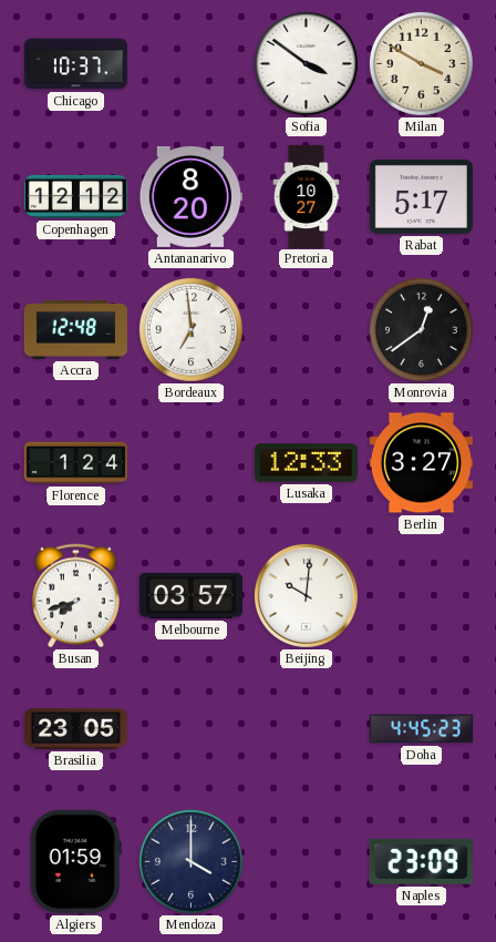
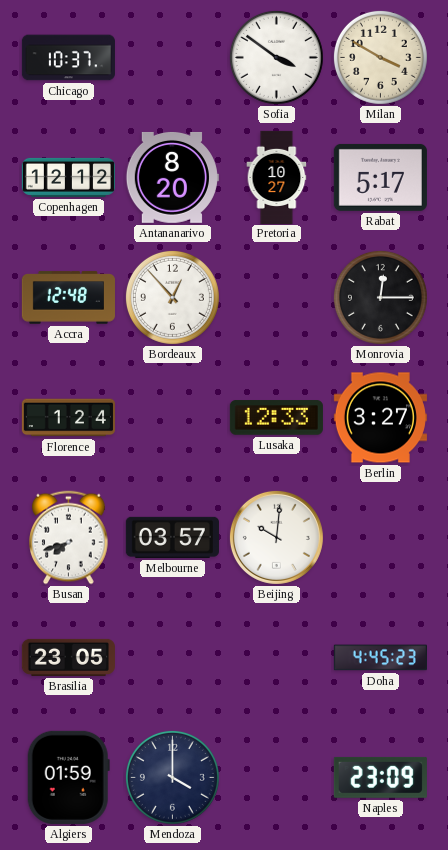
Bordeaux: 6:59 -> 12:53 (172, 297)
Monrovia: 12:39 -> 12:15 (380, 297)
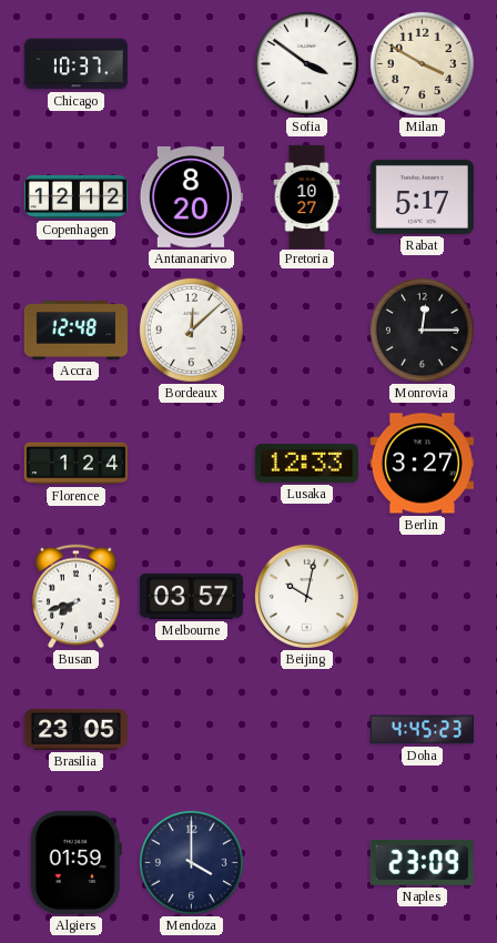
Bordeaux: 12:53 -> 12:08 (191, 329)
Beijing: 10:01 -> 10:02 (306, 596)
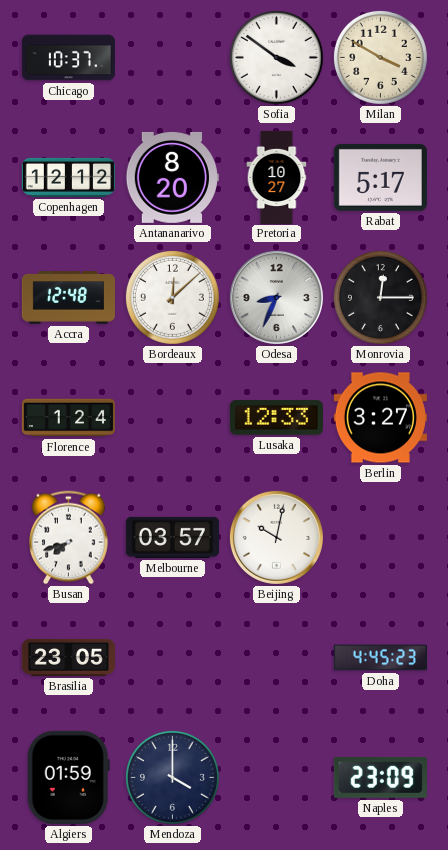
Odesa: none -> 8:34 (276, 297)
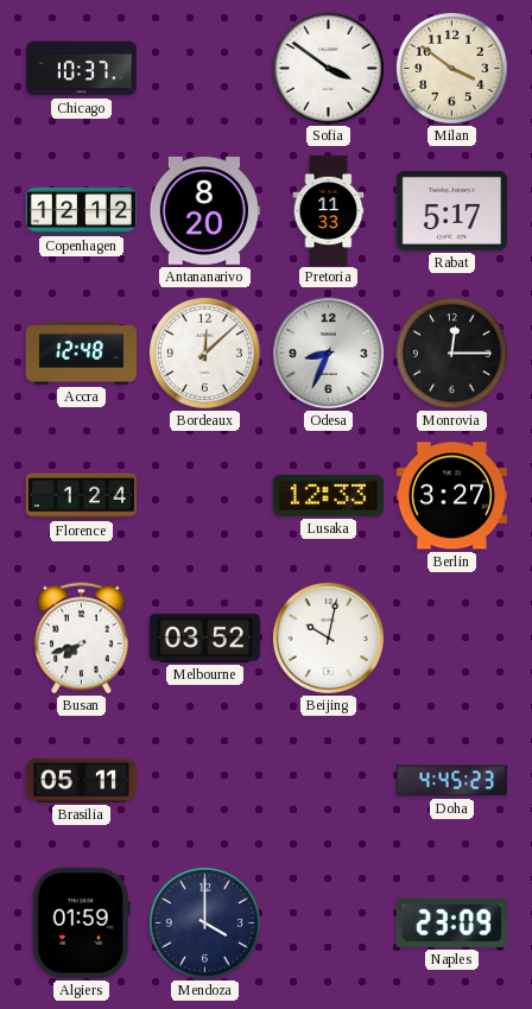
Milan: 3:50 -> 3:51 (451, 68)
Pretoria: 10:27 -> 11:33 (329, 210)
Melbourne: 03:57 -> 03:52 (204, 637)
Brasilia: 23:05 -> 05:11 (81, 780)
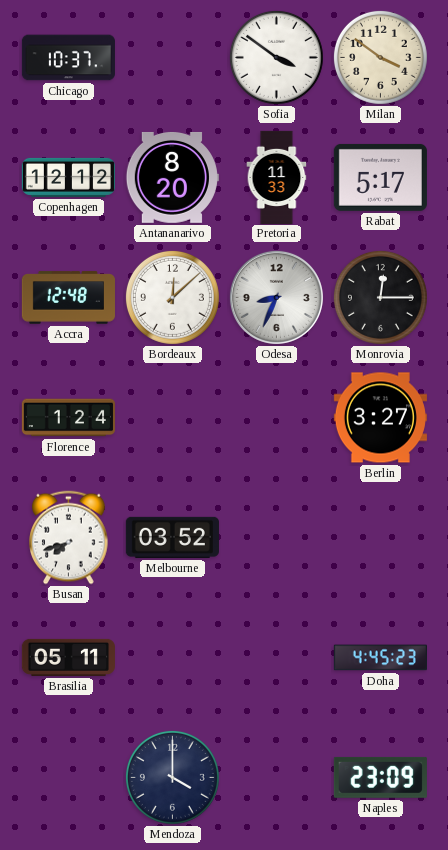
Lusaka: 12:33 -> none (328, 496)
Beijing: 10:02 -> none (328, 637)
Algiers: 01:59 -> none (81, 922)
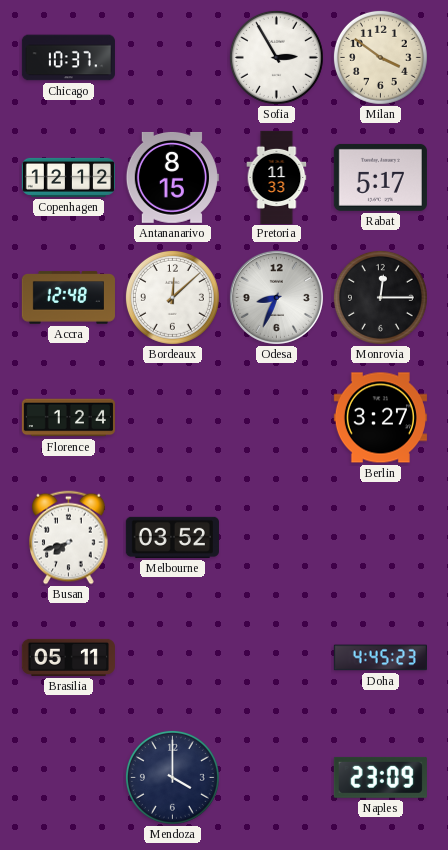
Sofia: 3:51 -> 2:55 (276, 57)
Antananarivo: 8:20 -> 8:15 (172, 177)
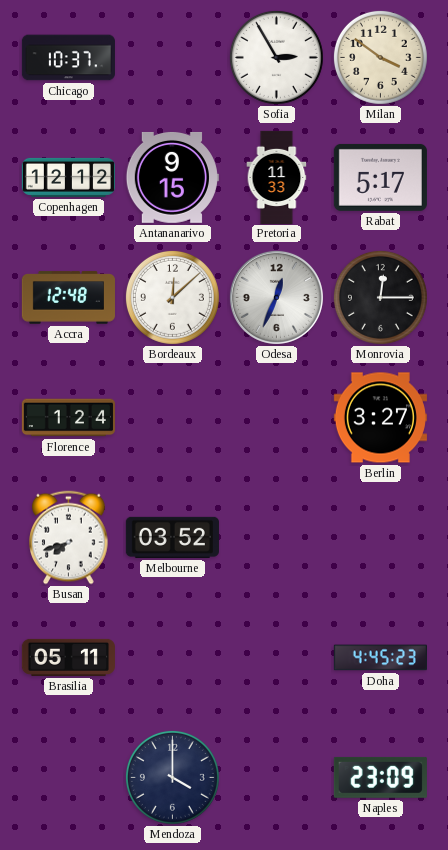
Antananarivo: 8:15 -> 9:15 (172, 177)
Odesa: 8:34 -> 12:34 (276, 297)
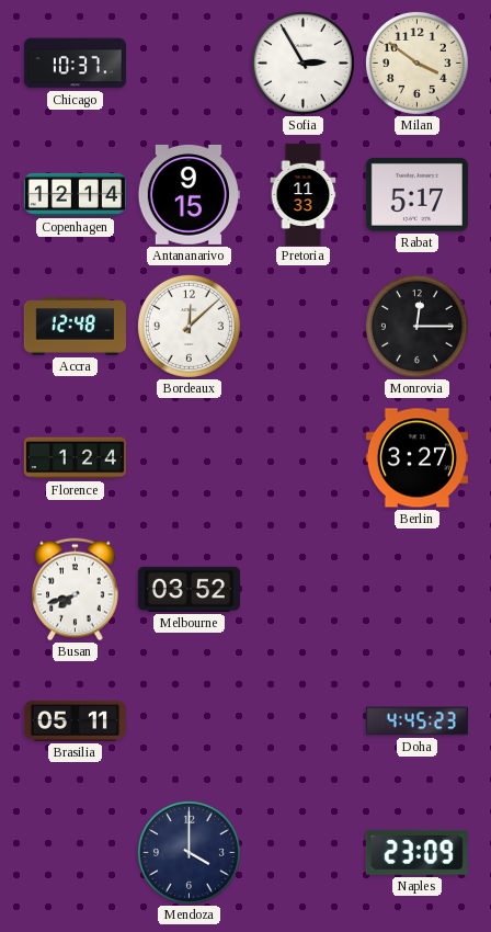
Copenhagen: 12:12 -> 12:14 (75, 194)
Odesa: 12:34 -> none (276, 297)
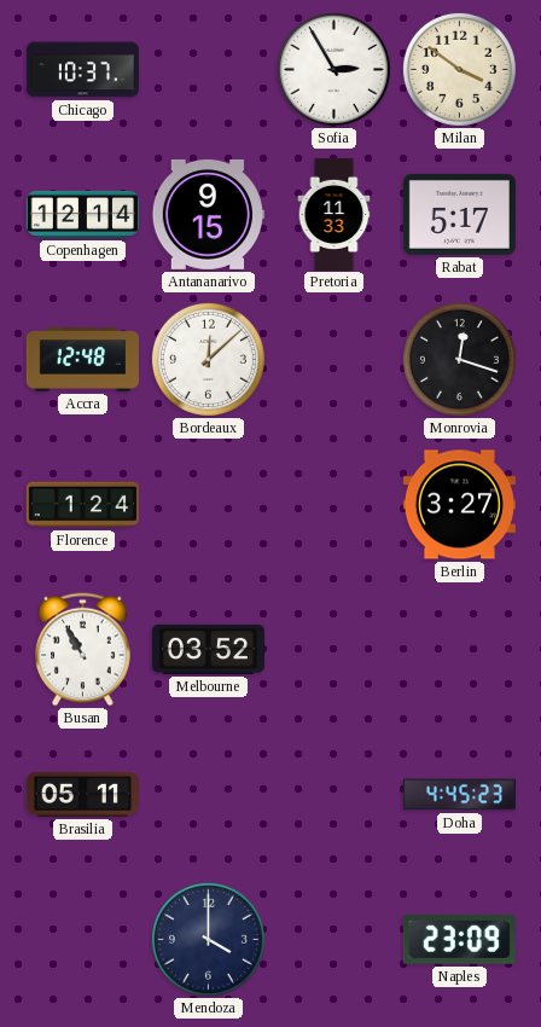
Monrovia: 12:15 -> 12:18 (459, 359)
Busan: 7:42 -> 10:55 (83, 650)
